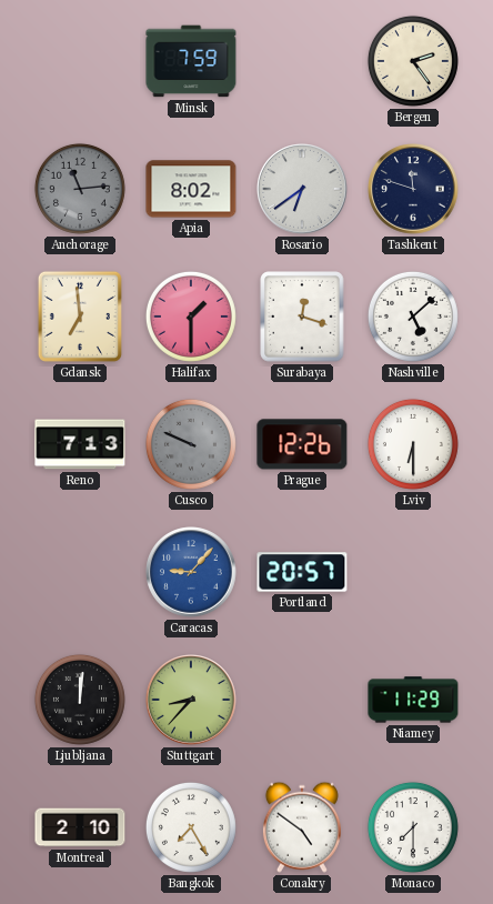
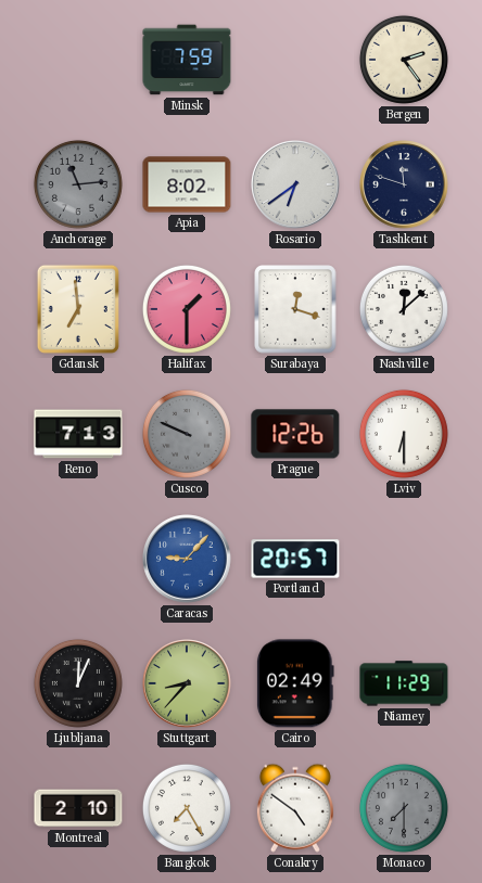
Nashville: 5:08 -> 12:08 (404, 309)
Ljubljana: 12:01 -> 12:04 (78, 683)
Cairo: none -> 02:49 (295, 683)
Monaco dial: white -> grey (404, 808)
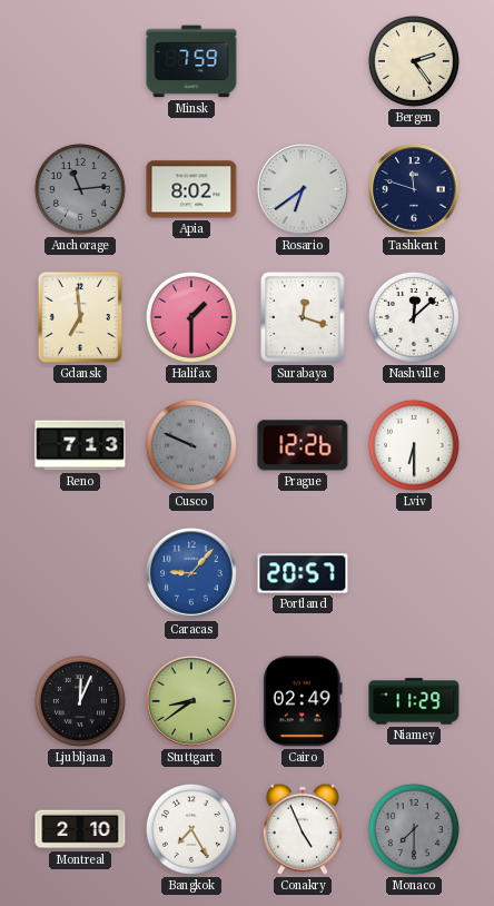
Stuttgart: 8:37 -> 8:39 (191, 701)
Conakry: 4:51 -> 4:56 (303, 829)
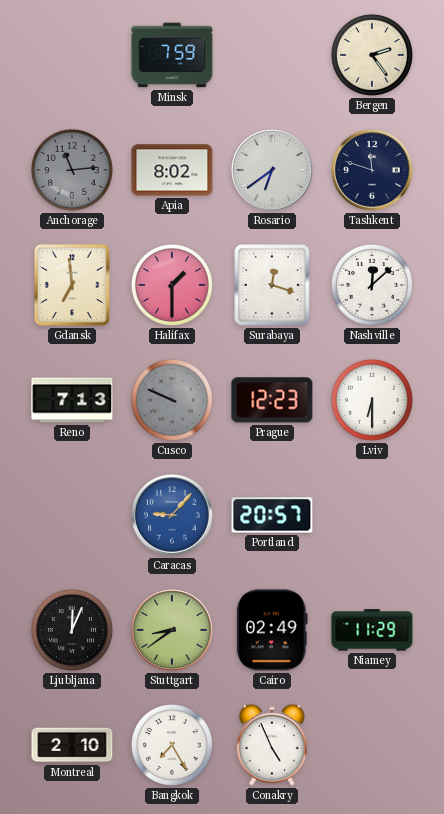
Prague: 12:26 -> 12:23 (272, 400)
Monaco: 7:30 -> none (414, 829)
